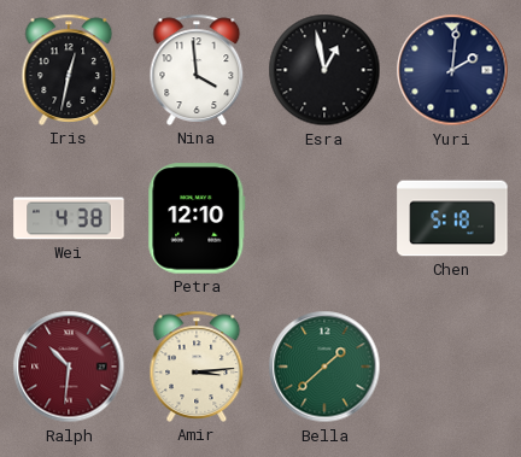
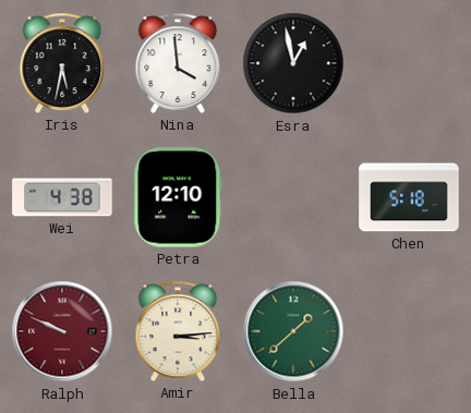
Iris: 12:32 -> 5:32 (62, 63)
Yuri: 2:01 -> none (452, 70)
Ralph: 10:31 -> 9:49 (62, 331)
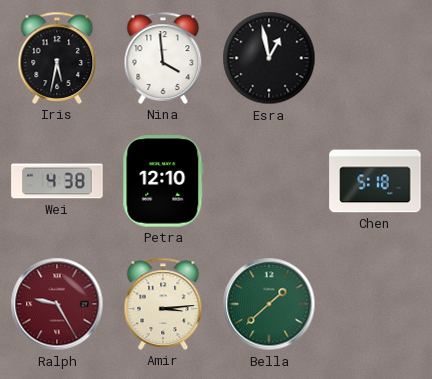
Ralph: 9:49 -> 9:25 (57, 304)
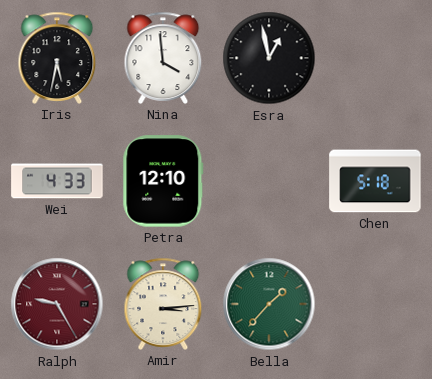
Wei: 4:38 -> 4:33 (57, 181)
Bella: 1:38 -> 1:37 (269, 304)
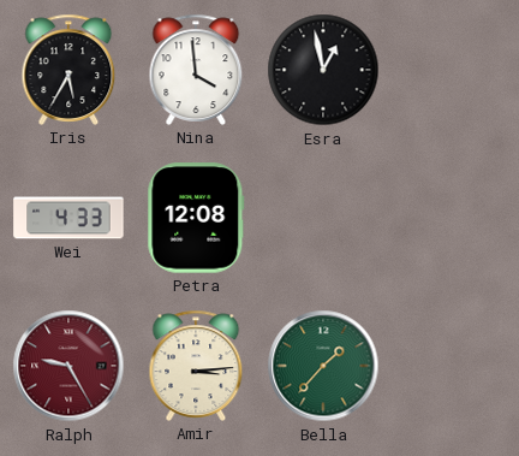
Iris: 5:32 -> 5:35 (68, 70)
Petra: 12:10 -> 12:08 (196, 218)
Chen: 5:18 -> none (375, 181)
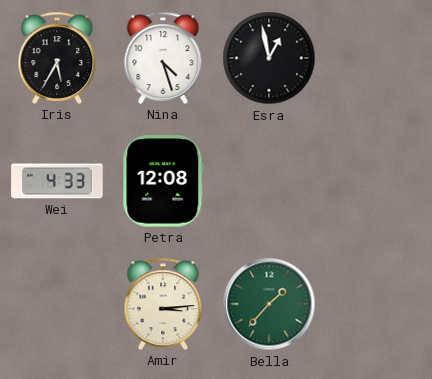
Nina: 3:59 -> 4:27 (163, 58)
Ralph: 9:25 -> none (68, 366)
